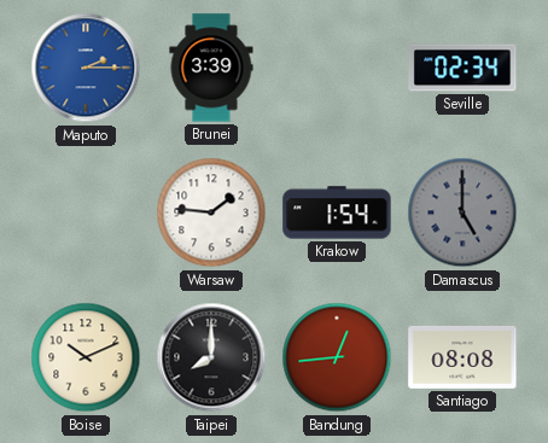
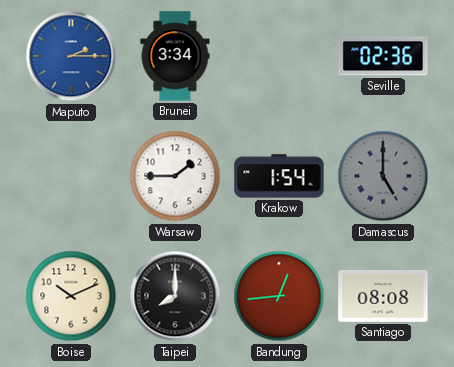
Brunei: 3:39 -> 3:34 (175, 56)
Seville: 02:34 -> 02:36 (383, 56)
Warsaw: 1:46 -> 1:45 (175, 176)
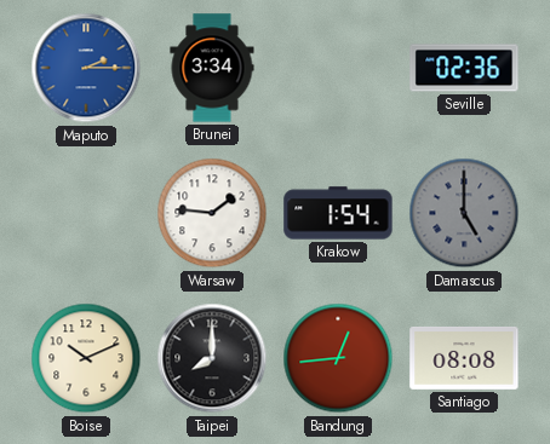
Warsaw: 1:45 -> 1:46 (212, 213)
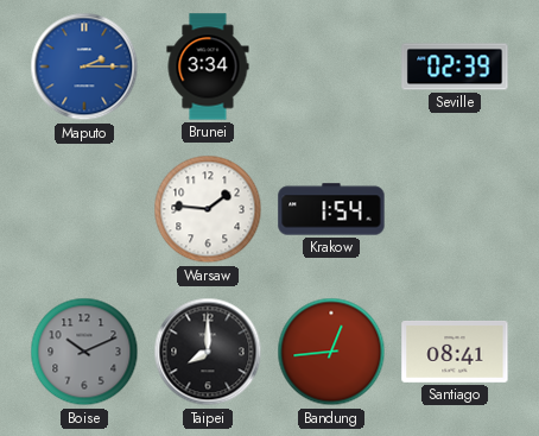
Seville: 02:36 -> 02:39 (455, 67)
Damascus: 5:00 -> none (464, 213)
Boise dial: cream -> grey (84, 352)
Santiago: 08:08 -> 08:41 (455, 352)
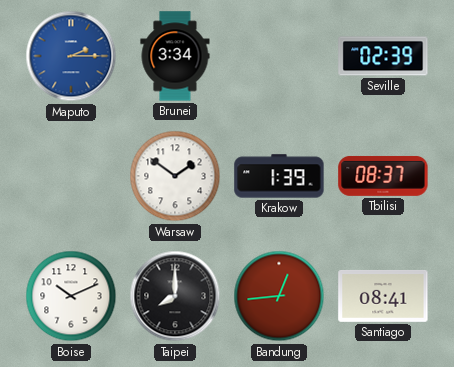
Warsaw: 1:46 -> 1:51 (175, 176)
Krakow: 1:54 -> 1:39 (279, 176)
Tbilisi: none -> 08:37 (383, 176)
Boise dial: grey -> white (71, 296)
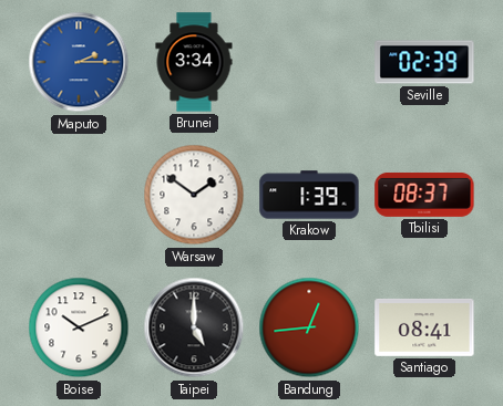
Taipei: 8:00 -> 5:00 (194, 327)
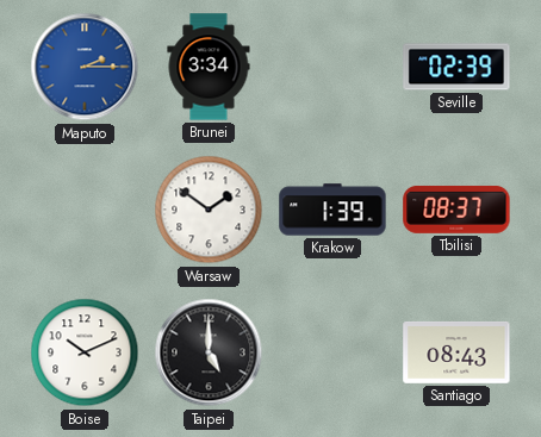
Bandung: 12:44 -> none (309, 327)
Santiago: 08:41 -> 08:43 (456, 352)
